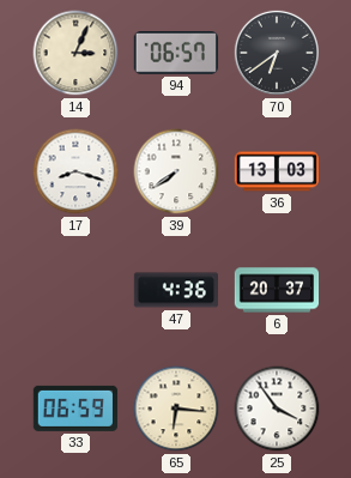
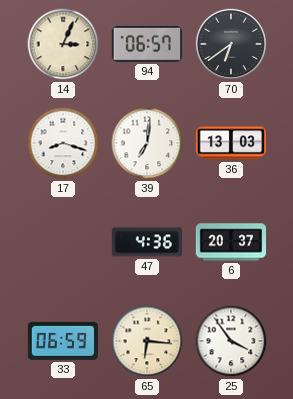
39: 7:39 -> 7:01 (147, 143)
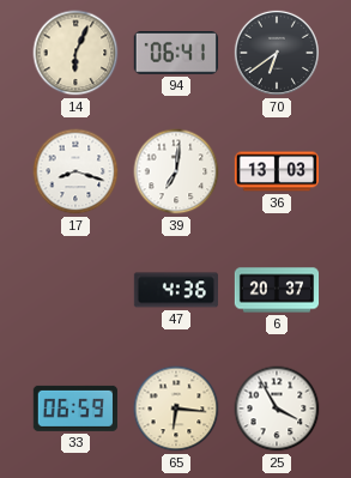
14: 3:04 -> 6:04 (75, 53)
94: 06:57 -> 06:41 (176, 54)
25: 3:54 -> 3:55 (277, 409)
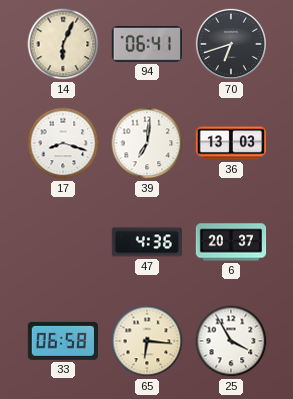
70: 6:39 -> 6:42 (231, 44)
33: 06:59 -> 06:58 (63, 341)
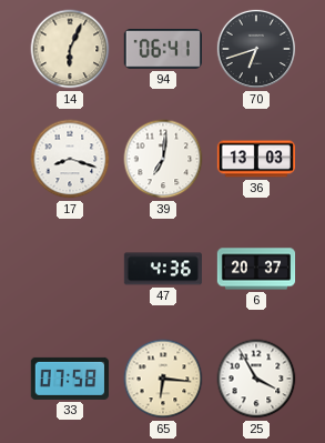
33: 06:58 -> 07:58 (70, 379)
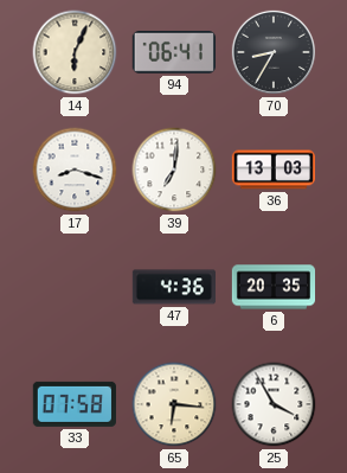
70: 6:42 -> 8:35 (274, 52)
6: 20:37 -> 20:35 (274, 287)
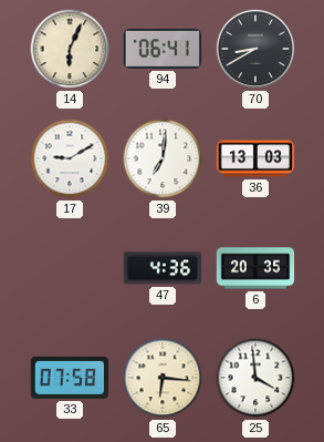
70: 8:35 -> 8:40 (255, 49)
17: 8:18 -> 9:10 (70, 158)
25: 3:55 -> 3:59 (255, 378)
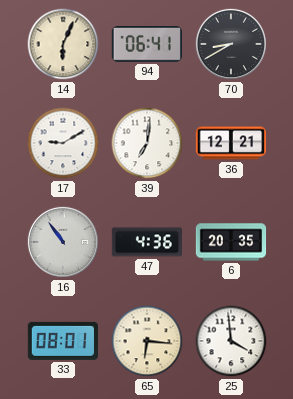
36: 13:03 -> 12:21 (230, 143)
16: none -> 10:54 (63, 242)
33: 07:58 -> 08:01 (63, 341)
